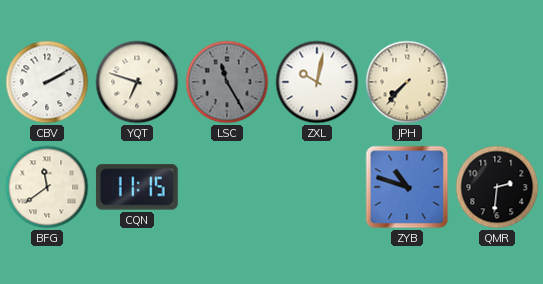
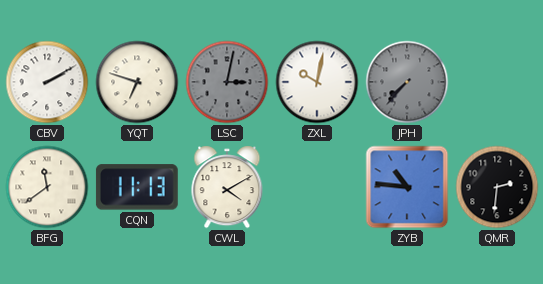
LSC: 11:25 -> 3:02 (227, 82)
JPH dial: cream -> grey (407, 82)
CQN: 11:15 -> 11:13 (137, 187)
CWL: none -> 4:10 (227, 187)
ZYB: 10:48 -> 10:46 (407, 187)
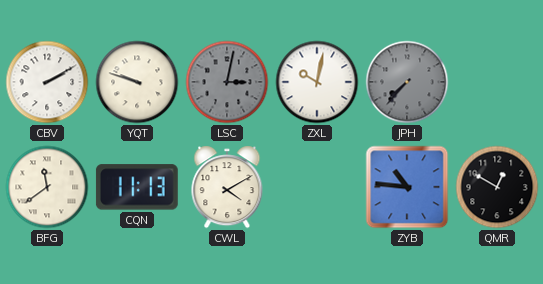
YQT: 6:48 -> 9:48 (137, 82)
QMR: 2:31 -> 12:50 (497, 187)
